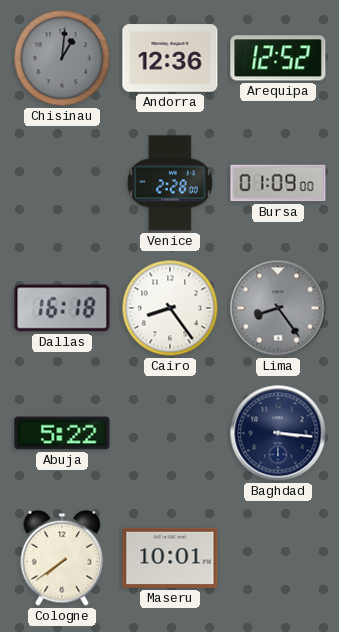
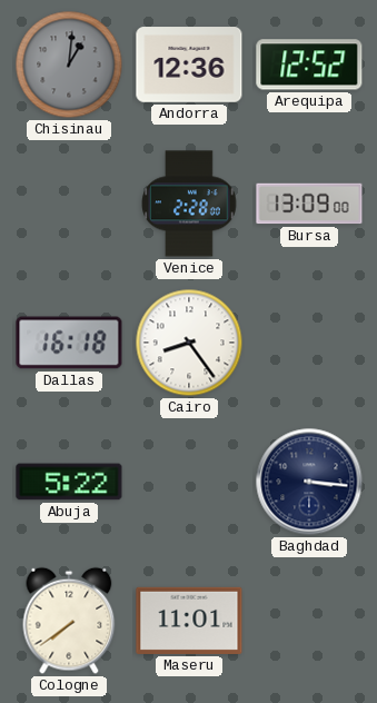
Bursa: 01:09 -> 13:09 (309, 204)
Lima: 8:24 -> none (278, 308)
Maseru: 10:01 -> 11:01 (189, 621)
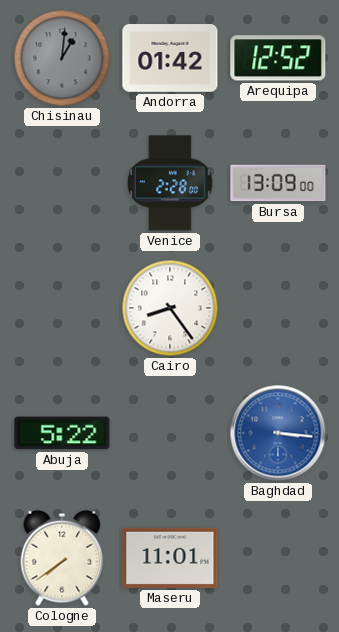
Andorra: 12:36 -> 01:42 (170, 58)
Dallas: 16:18 -> none (69, 343)
Baghdad dial: navy -> blue (278, 433)
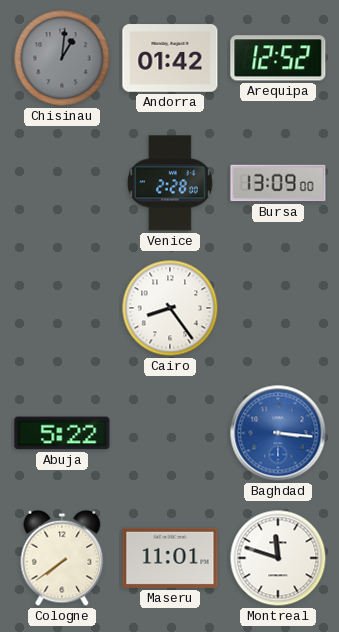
Montreal: none -> 11:48 (278, 558)
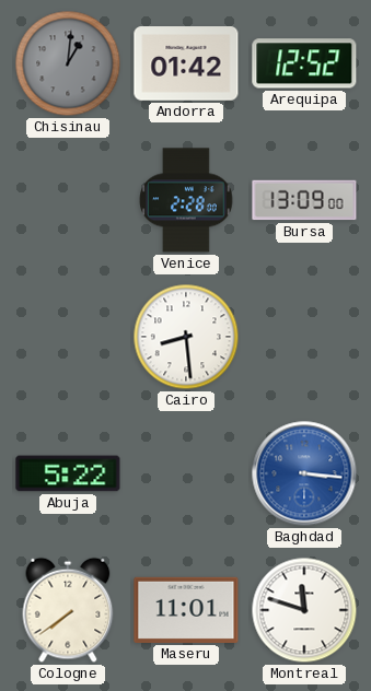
Cairo: 8:24 -> 8:29 (186, 337)
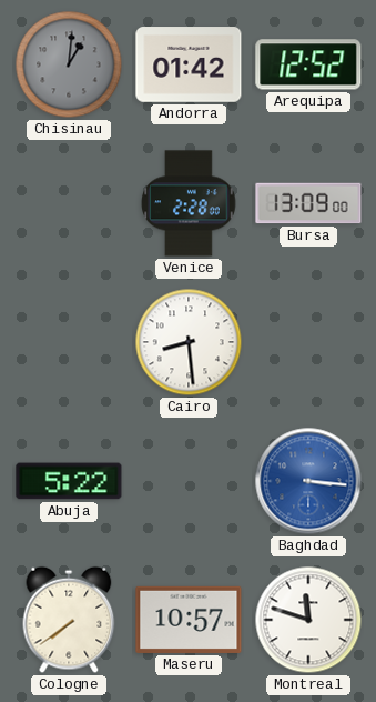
Maseru: 11:01 -> 10:57 (189, 620)
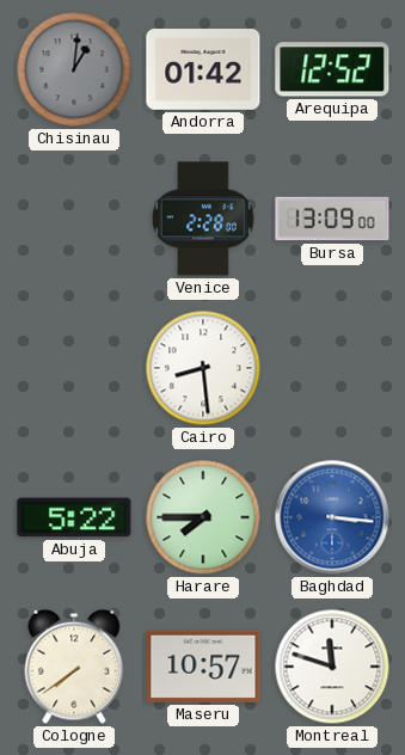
Harare: none -> 7:45 (203, 517)
